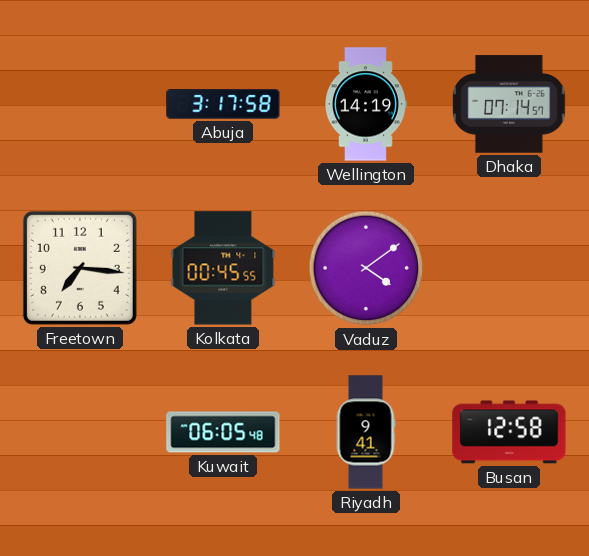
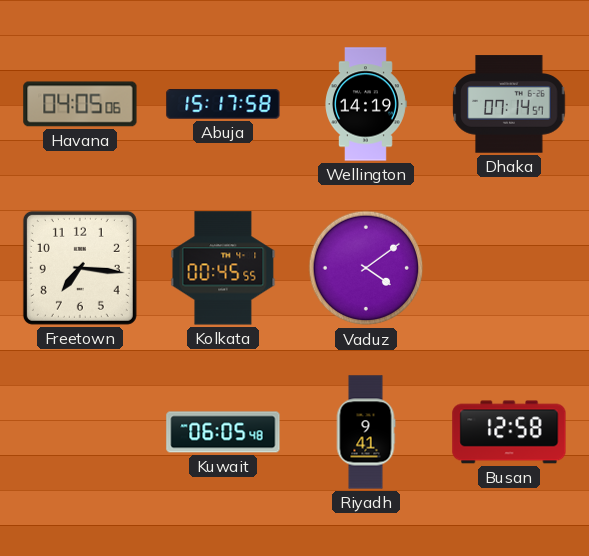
Havana: none -> 04:05 (80, 104)
Abuja: 3:17 -> 15:17 (223, 104)
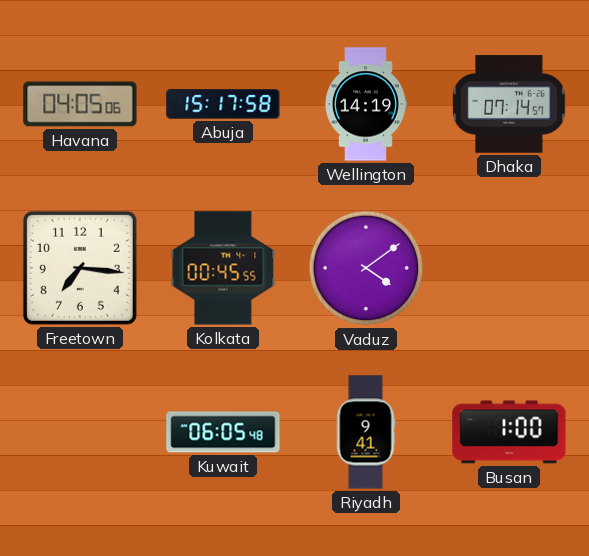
Busan: 12:58 -> 1:00 (509, 432)
